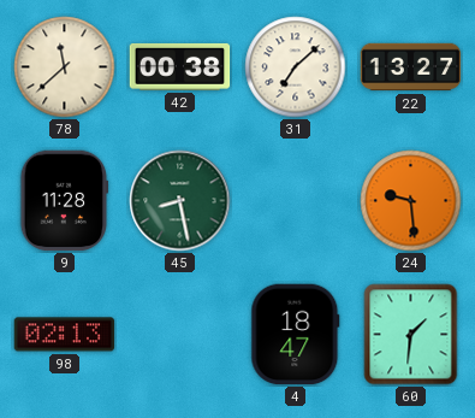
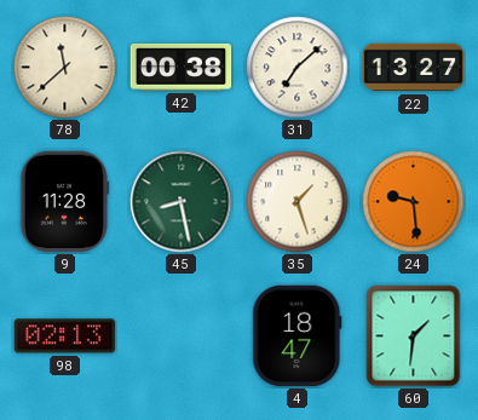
35: none -> 1:27 (298, 202)
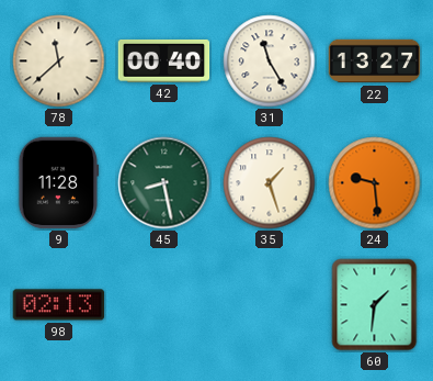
42: 00:38 -> 00:40 (164, 60)
31: 7:08 -> 11:25 (270, 61)
4: 18:47 -> none (298, 336)
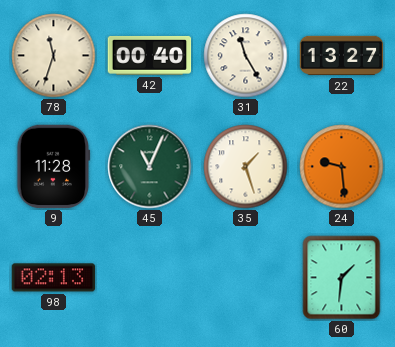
78: 11:38 -> 11:33 (54, 56)
45: 8:28 -> 11:04 (150, 167)
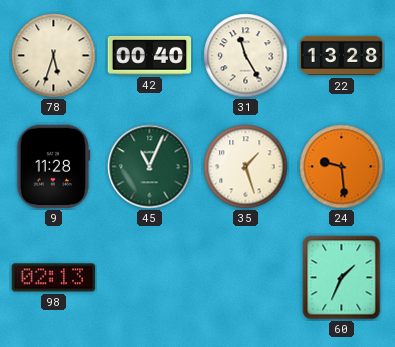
78: 11:33 -> 5:33 (54, 56)
22: 13:27 -> 13:28 (342, 56)
60: 1:31 -> 1:34 (342, 278)
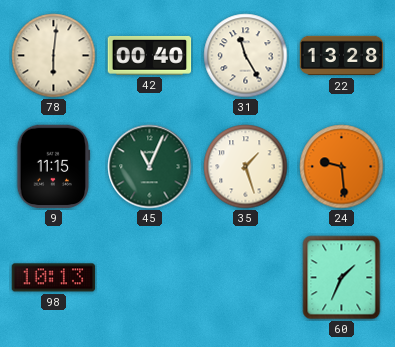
78: 5:33 -> 6:01 (54, 56)
9: 11:28 -> 11:15 (54, 167)
98: 02:13 -> 10:13 (54, 278)
